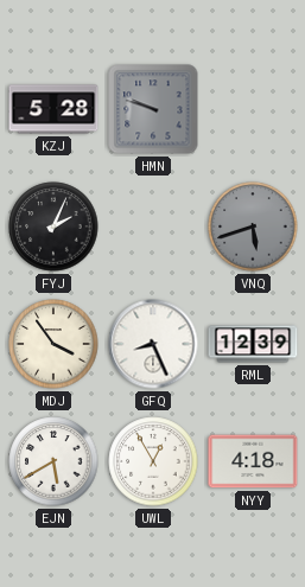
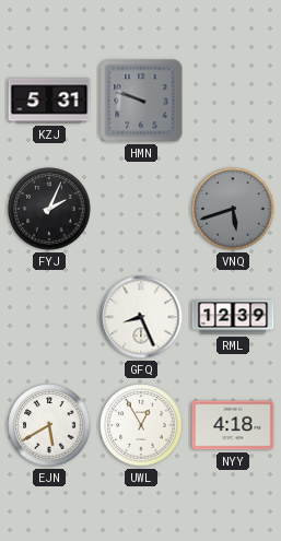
KZJ: 5:28 -> 5:31 (49, 101)
MDJ: 3:54 -> none (53, 344)
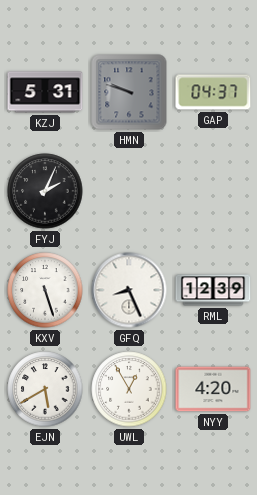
GAP: none -> 04:37 (213, 92)
VNQ: 5:42 -> none (233, 209)
KXV: none -> 5:27 (45, 290)
NYY: 4:18 -> 4:20 (213, 389)
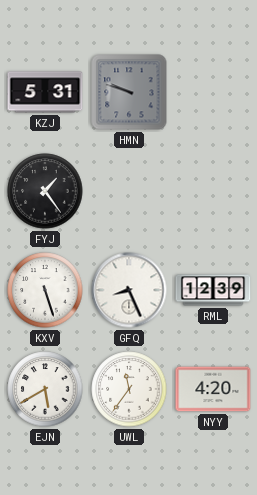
GAP: 04:37 -> none (213, 92)
FYJ: 2:04 -> 1:24 (45, 191)
UWL: 12:55 -> 11:36 (129, 389)
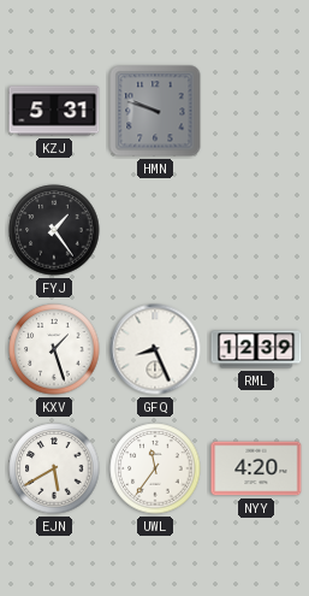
KXV: 5:27 -> 1:27 (54, 349)
